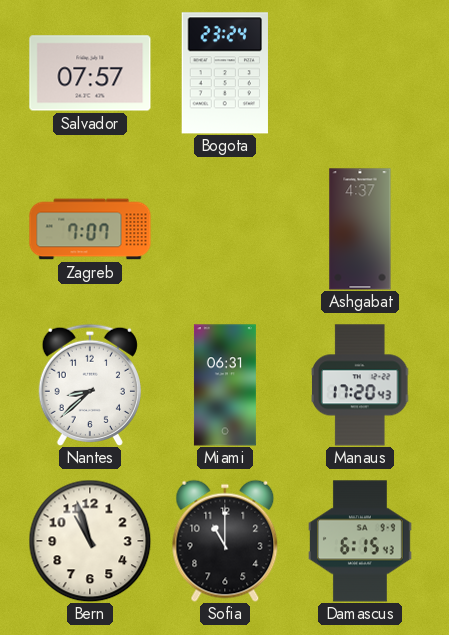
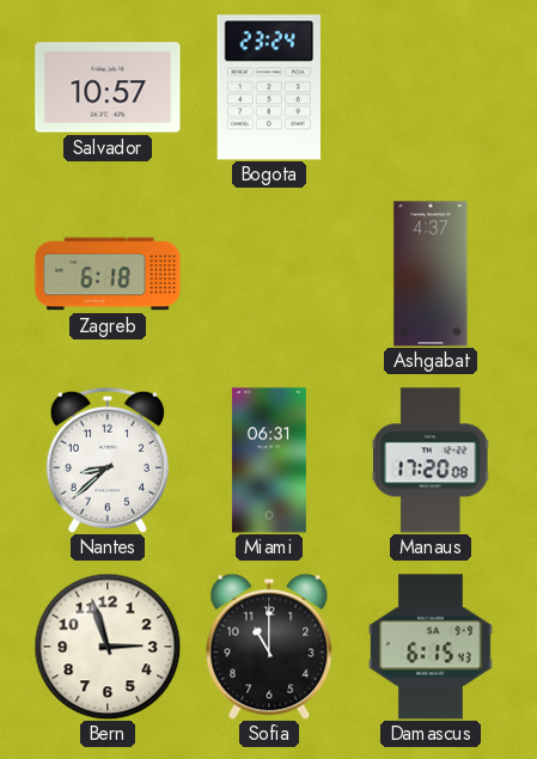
Salvador: 07:57 -> 10:57 (108, 87)
Zagreb: 7:07 -> 6:18 (108, 274)
Manaus: 17:20:43 -> 17:20:08 (432, 460)
Bern: 10:57 -> 2:57 (108, 647)
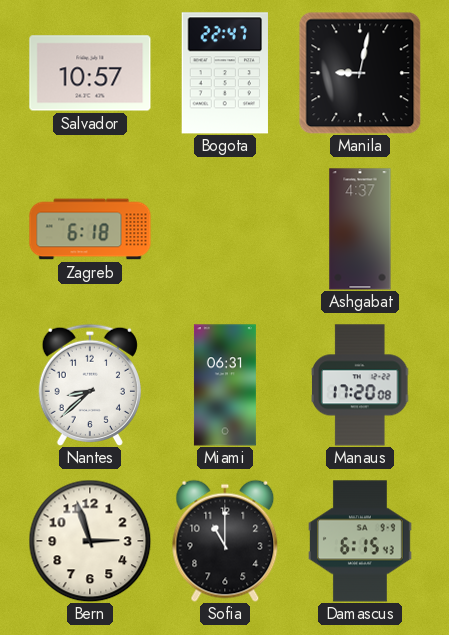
Bogota: 23:24 -> 22:47 (224, 73)
Manila: none -> 9:02 (360, 73)
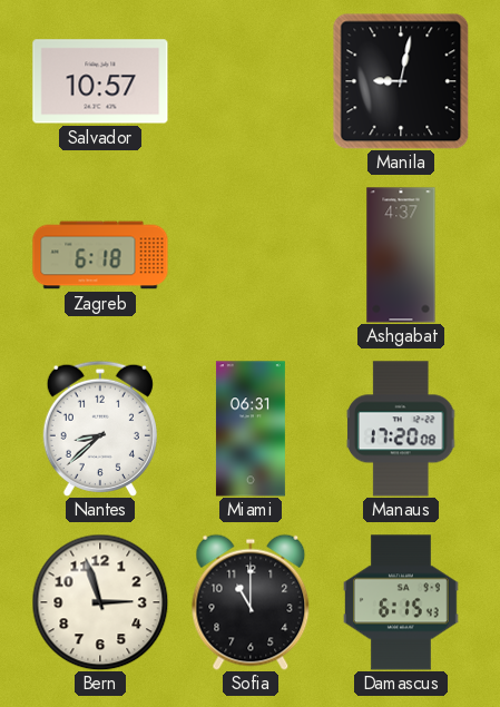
Bogota: 22:47 -> none (224, 73)
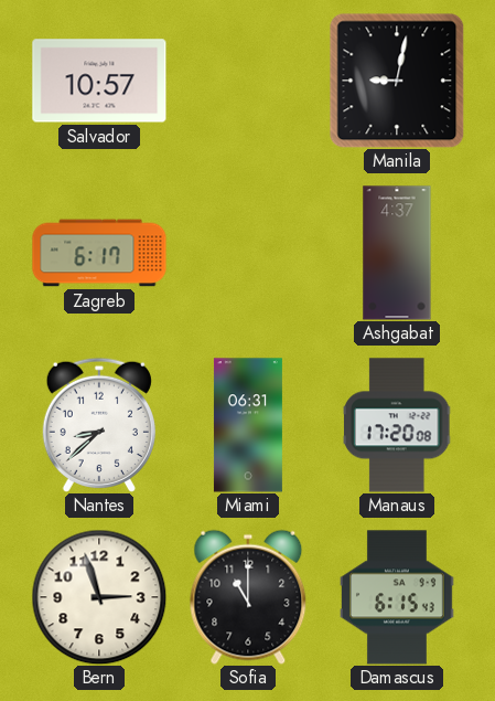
Zagreb: 6:18 -> 6:17 (99, 253)
